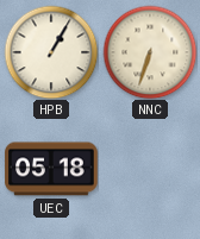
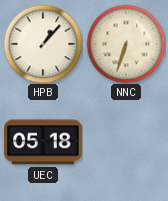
HPB: 1:05 -> 1:07 (43, 44)
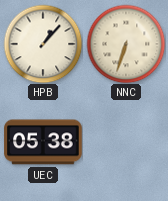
UEC: 05:18 -> 05:38 (43, 142)
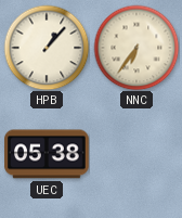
NNC: 6:33 -> 6:36 (136, 48)
